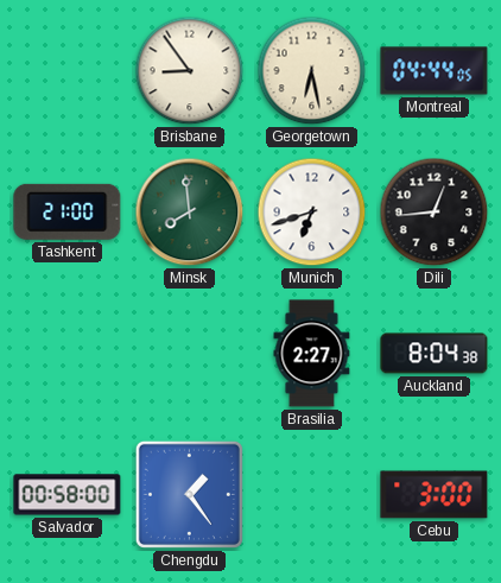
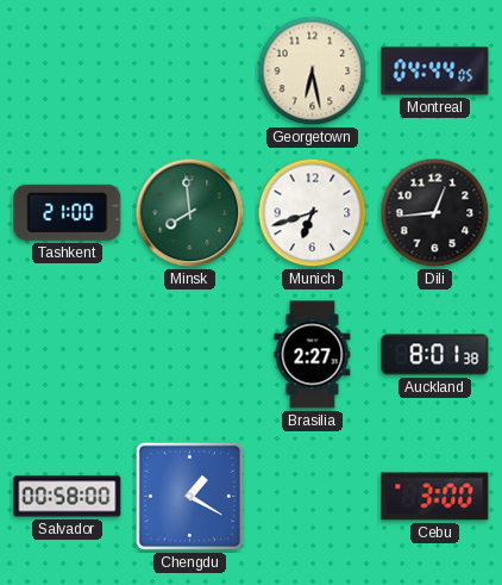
Brisbane: 8:54 -> none (190, 71)
Auckland: 8:04 -> 8:01 (435, 355)
Chengdu: 1:24 -> 1:20 (189, 496)
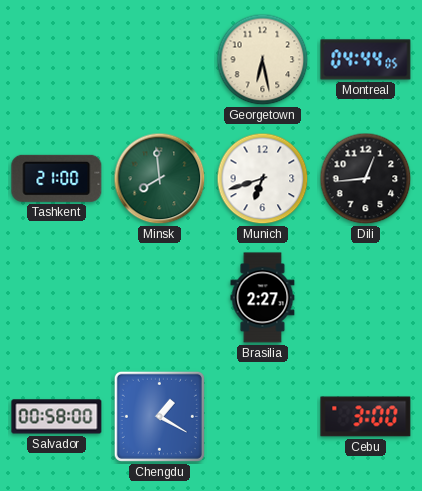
Auckland: 8:01 -> none (435, 355)
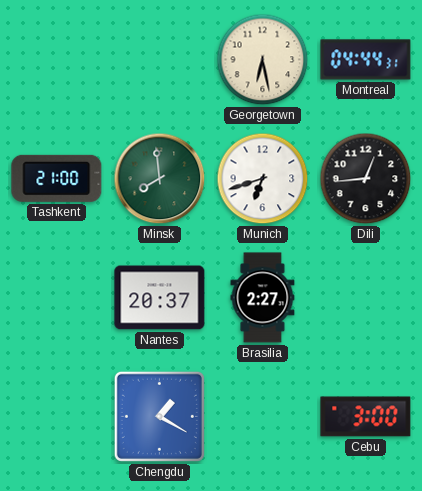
Montreal: 04:44:05 -> 04:44:31 (366, 60)
Nantes: none -> 20:37 (160, 298)
Salvador: 00:58 -> none (57, 417)
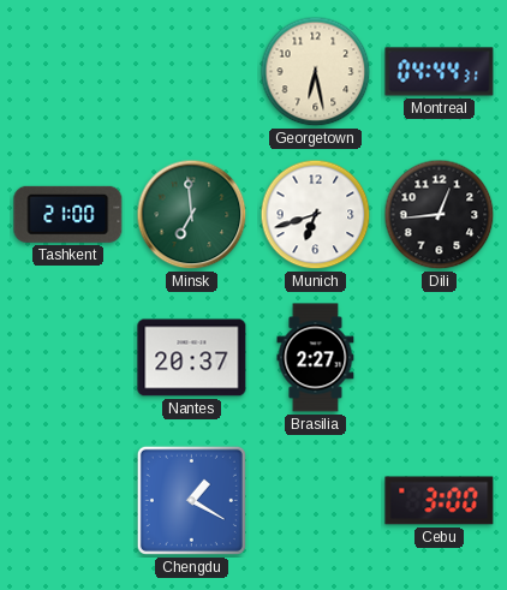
Minsk: 7:59 -> 6:59 (192, 215)
